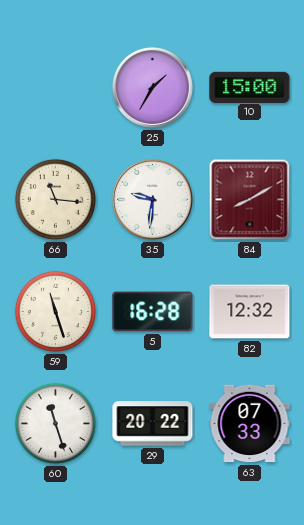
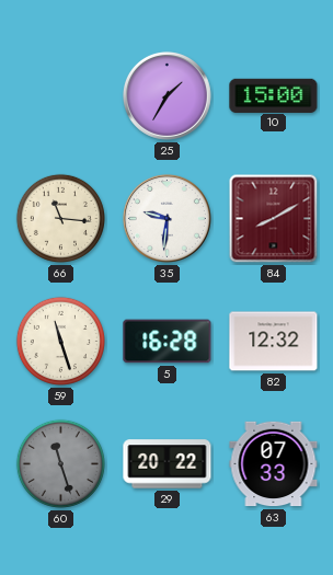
60 dial: white -> grey (60, 463)
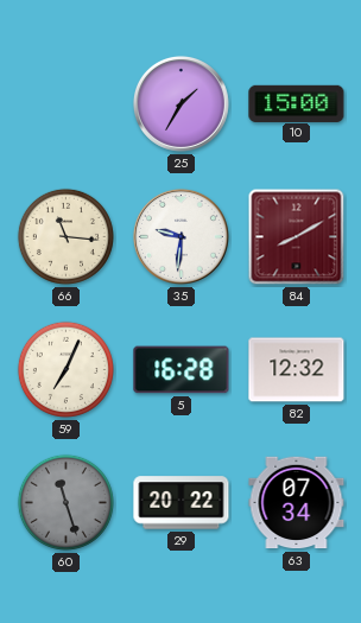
59: 11:27 -> 7:04 (65, 369)
63: 07:33 -> 07:34 (297, 503)
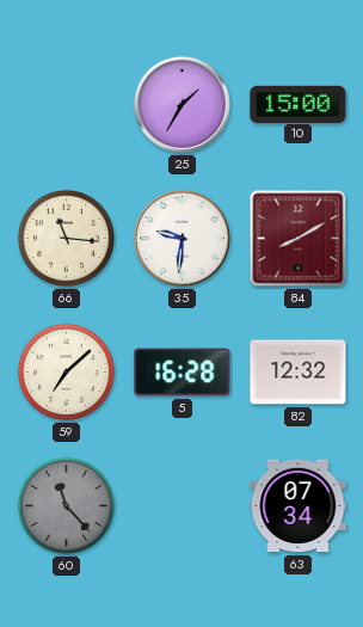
59: 7:04 -> 7:08 (66, 371)
60: 11:27 -> 11:23 (66, 505)
29: 20:22 -> none (182, 503)
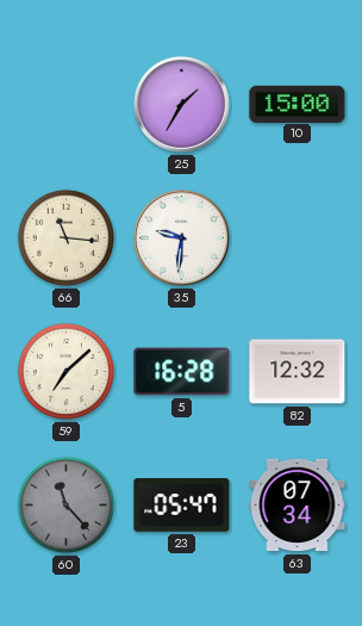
84: 8:10 -> none (299, 239)
23: none -> 05:47 (182, 506)
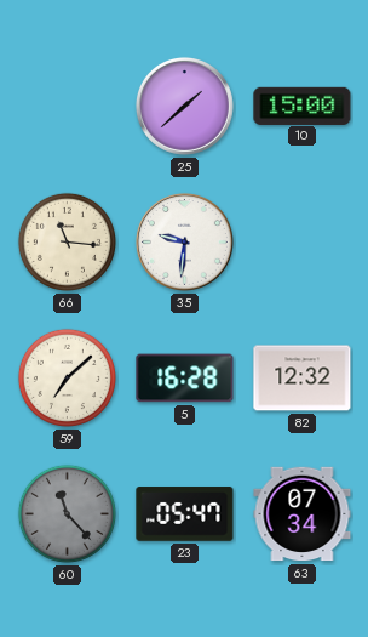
25: 1:35 -> 1:38 (184, 106)
